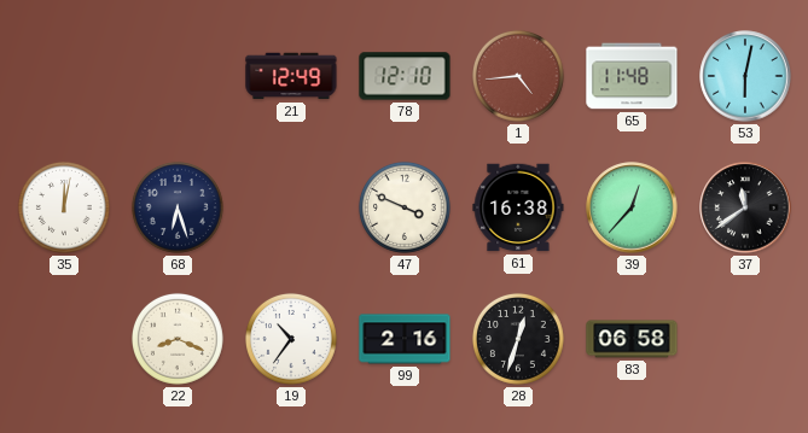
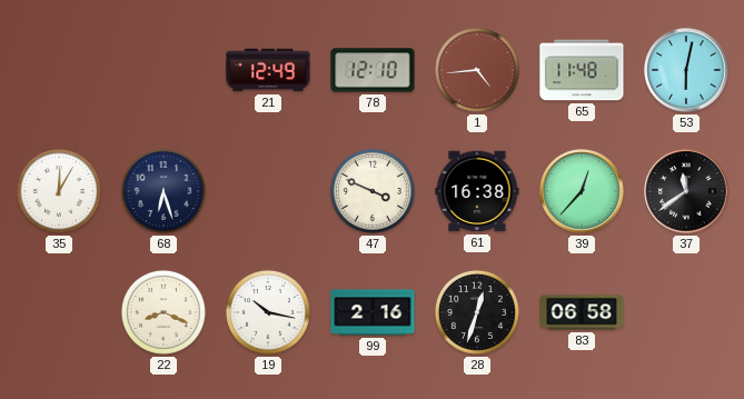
35: 12:02 -> 12:05 (59, 191)
19: 10:36 -> 10:17 (268, 312)
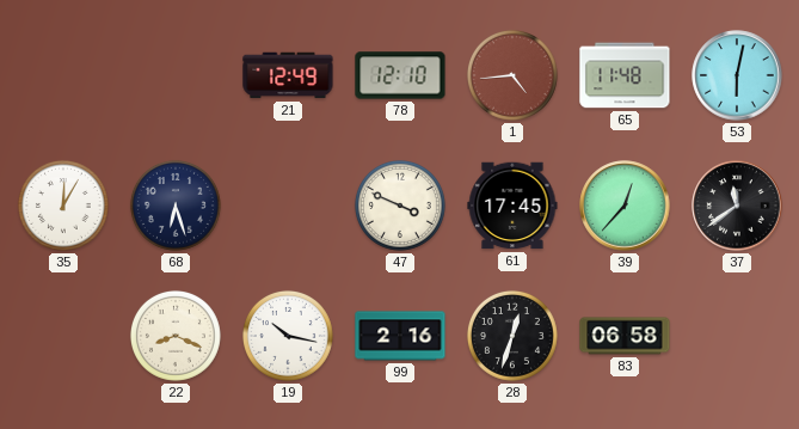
61: 16:38 -> 17:45 (512, 206)
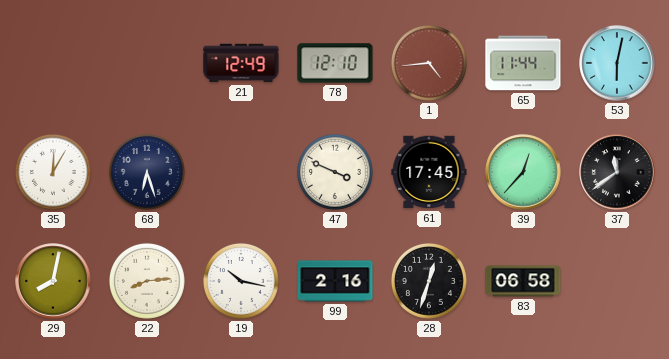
65: 11:48 -> 11:44 (523, 63)
29: none -> 8:02 (53, 281)
22: 8:19 -> 8:14 (147, 281)
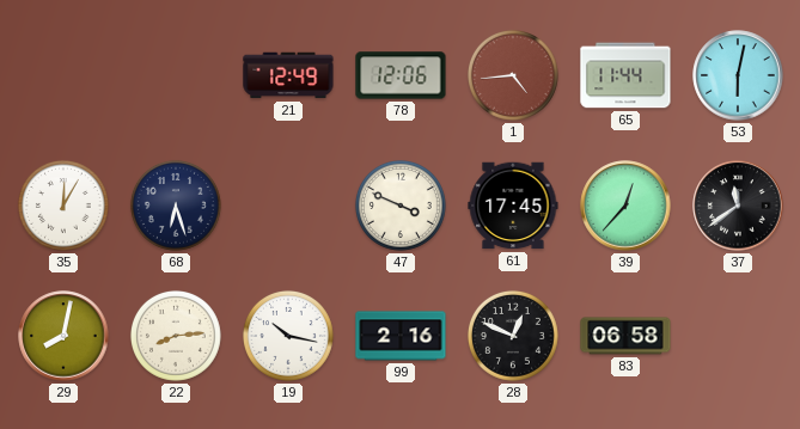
78: 12:10 -> 12:06 (401, 75)
28: 12:33 -> 12:49 (513, 336)
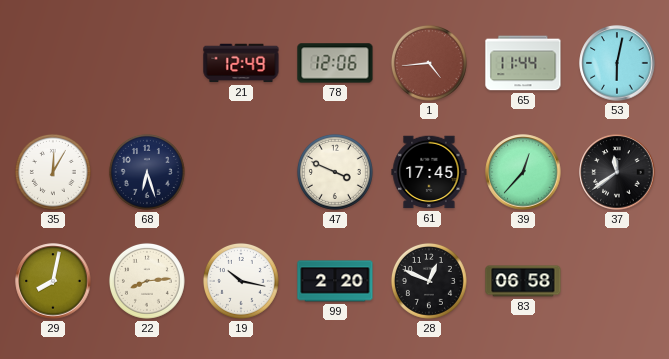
99: 2:16 -> 2:20 (335, 281)
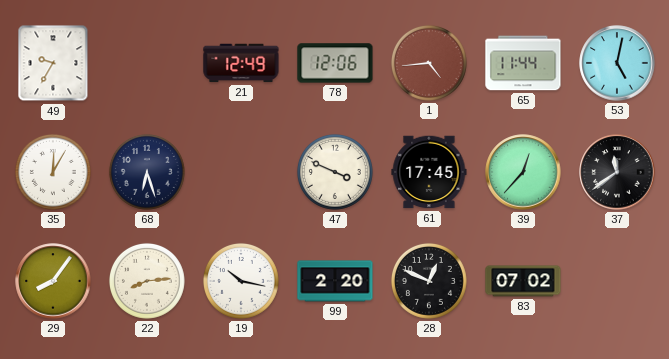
49: none -> 9:35 (53, 63)
53: 6:02 -> 5:02 (617, 63)
29: 8:02 -> 8:06 (53, 281)
83: 06:58 -> 07:02 (523, 281)
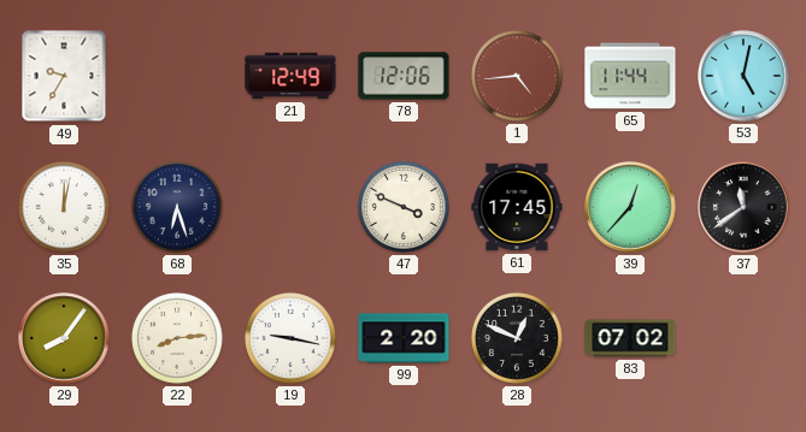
35: 12:05 -> 12:02 (64, 207)
19: 10:17 -> 9:17 (290, 338)
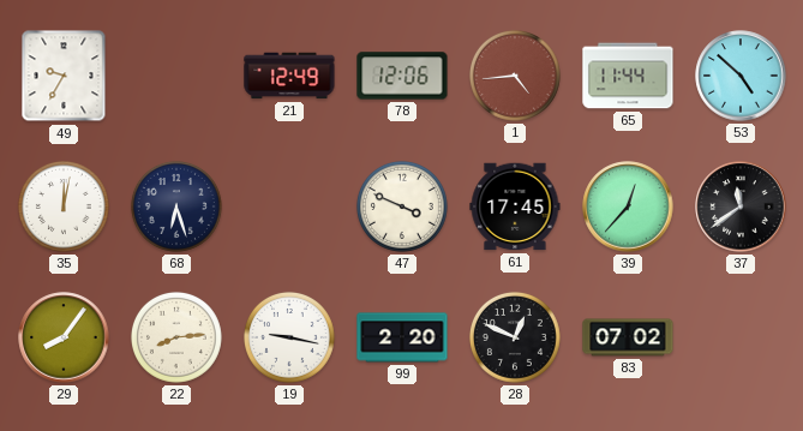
53: 5:02 -> 4:52 (741, 76)
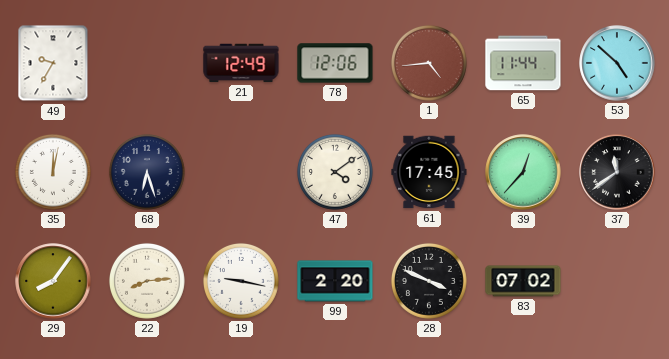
47: 3:49 -> 4:09 (335, 172)
28: 12:49 -> 3:49 (429, 281)
